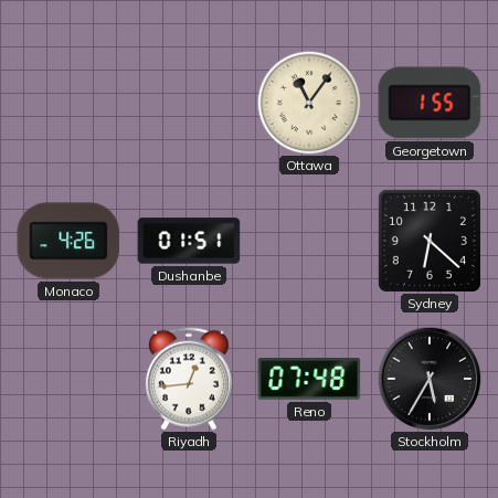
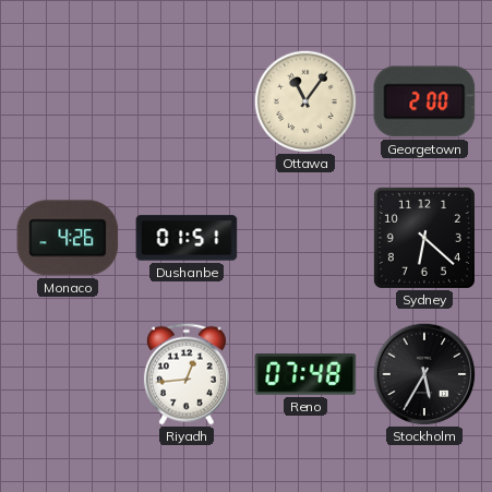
Georgetown: 1:55 -> 2:00 (424, 101)
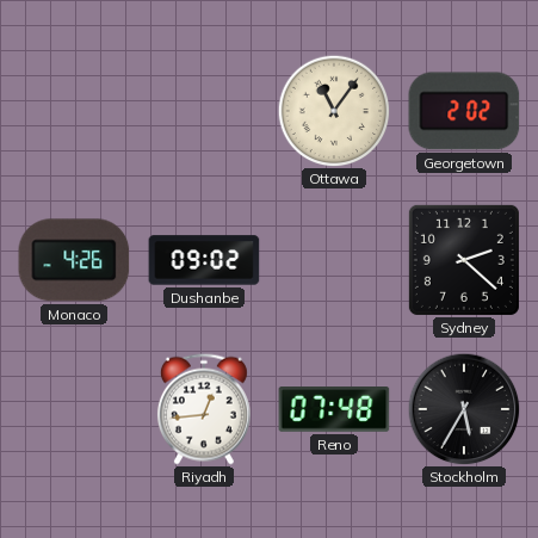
Georgetown: 2:00 -> 2:02 (464, 111)
Dushanbe: 01:51 -> 09:02 (204, 260)
Sydney: 6:22 -> 2:22 (464, 260)
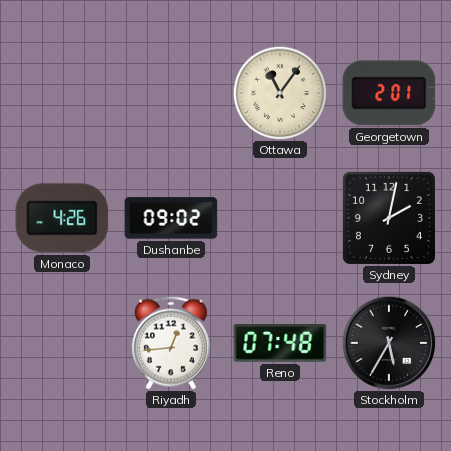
Georgetown: 2:02 -> 2:01 (389, 93)
Sydney: 2:22 -> 2:02 (389, 218)
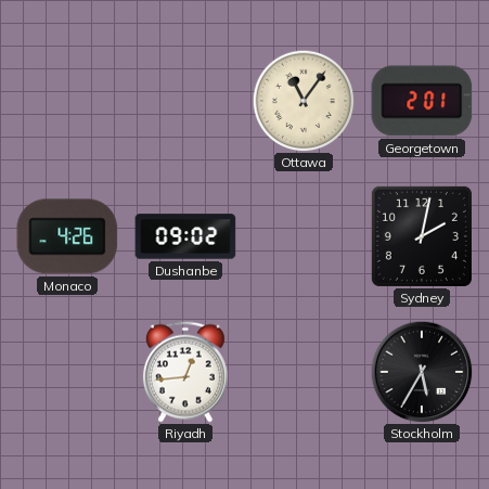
Reno: 07:48 -> none (280, 343)
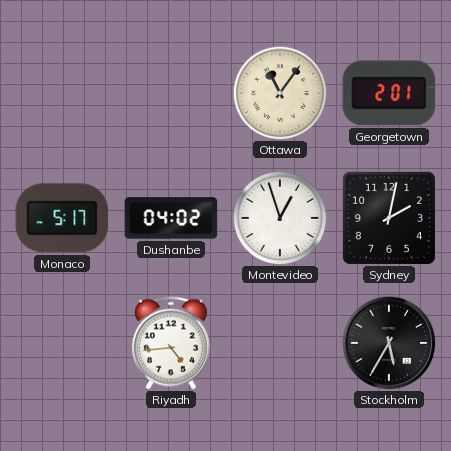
Monaco: 4:26 -> 5:17 (62, 218)
Dushanbe: 09:02 -> 04:02 (171, 218)
Montevideo: none -> 12:57 (280, 218)
Riyadh: 12:44 -> 4:44 (171, 343)
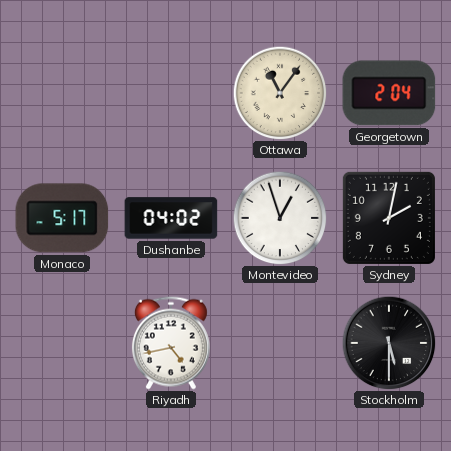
Georgetown: 2:01 -> 2:04 (389, 93)
Riyadh: 4:44 -> 4:43 (171, 343)
Stockholm: 5:35 -> 5:30 (389, 343)
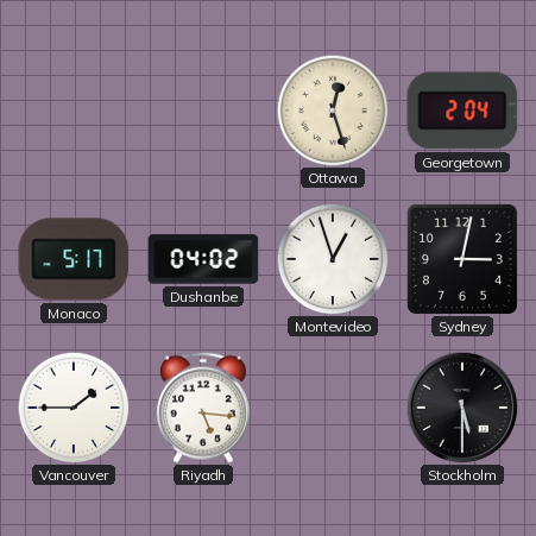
Ottawa: 11:06 -> 12:27 (333, 111)
Sydney: 2:02 -> 3:02 (462, 259)
Vancouver: none -> 1:45 (74, 408)
Riyadh: 4:43 -> 5:16 (203, 408)
